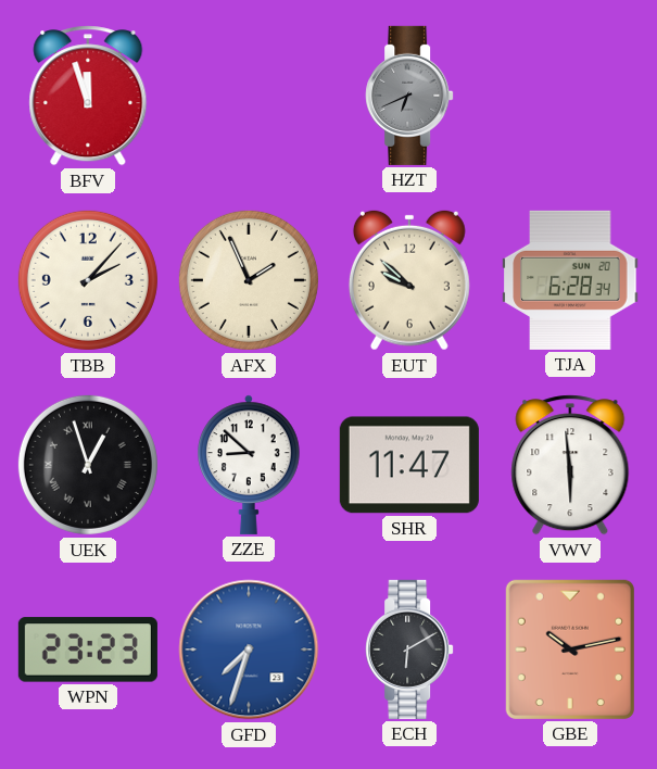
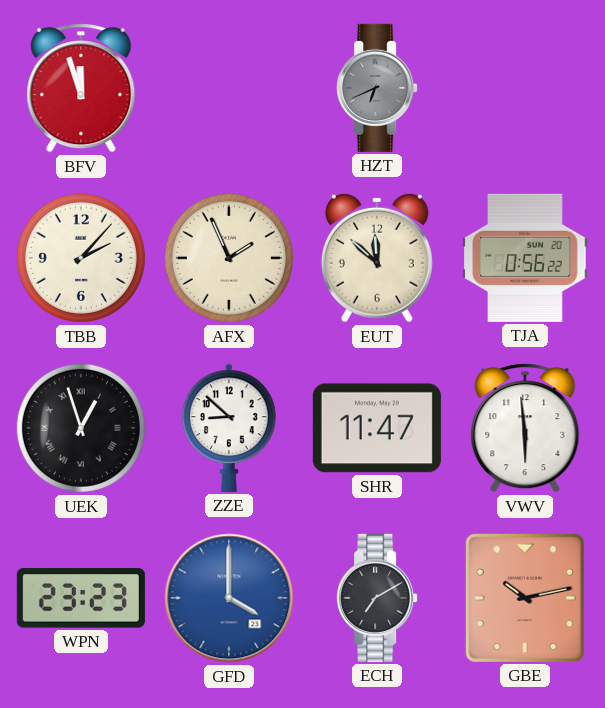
EUT: 9:52 -> 11:52 (377, 258)
TJA: 6:28 -> 0:56 (525, 258)
GFD: 7:33 -> 4:00 (229, 598)
ECH: 6:10 -> 7:10 (377, 598)
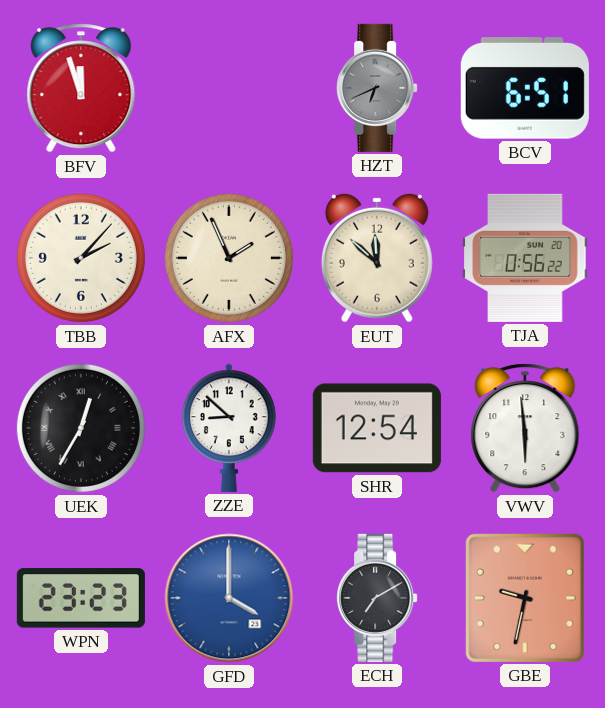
BCV: none -> 6:51 (525, 88)
UEK: 12:57 -> 12:35 (81, 428)
SHR: 11:47 -> 12:54 (377, 428)
GBE: 10:13 -> 9:32 (525, 598)
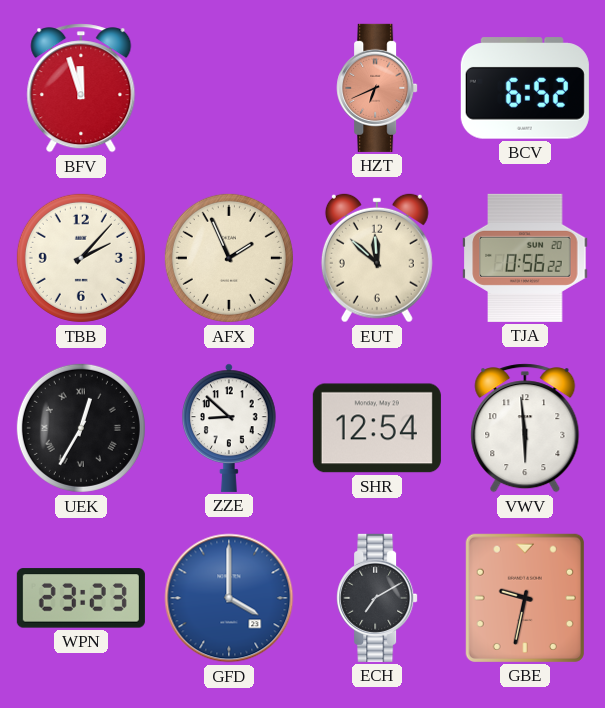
HZT dial: grey -> salmon (377, 88)
BCV: 6:51 -> 6:52 (525, 88)
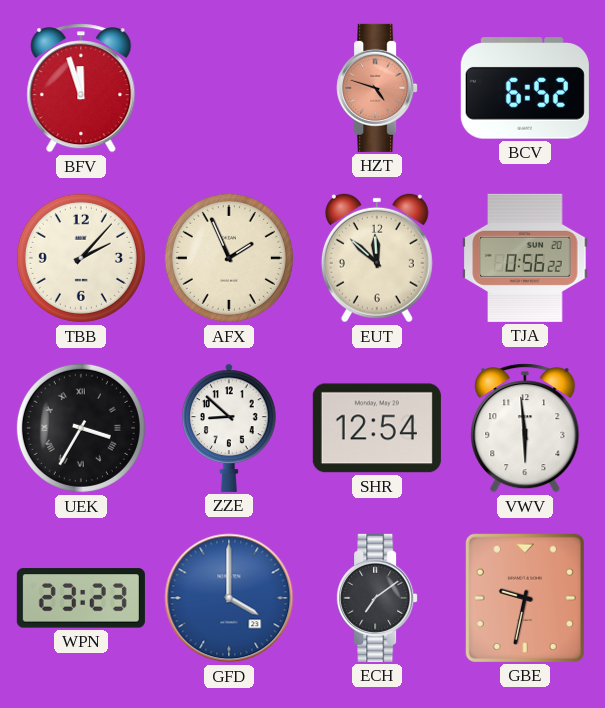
HZT: 6:41 -> 4:48 (377, 88)
UEK: 12:35 -> 3:35 (81, 428)
ECH: 7:10 -> 7:09 (377, 598)
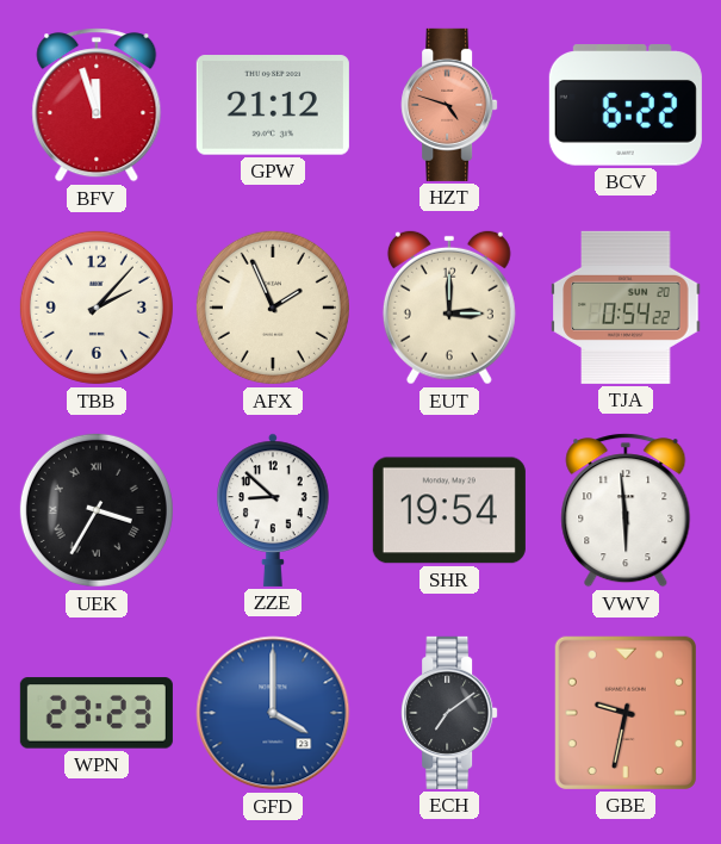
GPW: none -> 21:12 (273, 105)
BCV: 6:52 -> 6:22 (626, 105)
EUT: 11:52 -> 3:00 (449, 308)
TJA: 0:56 -> 0:54 (626, 308)
SHR: 12:54 -> 19:54 (449, 510)
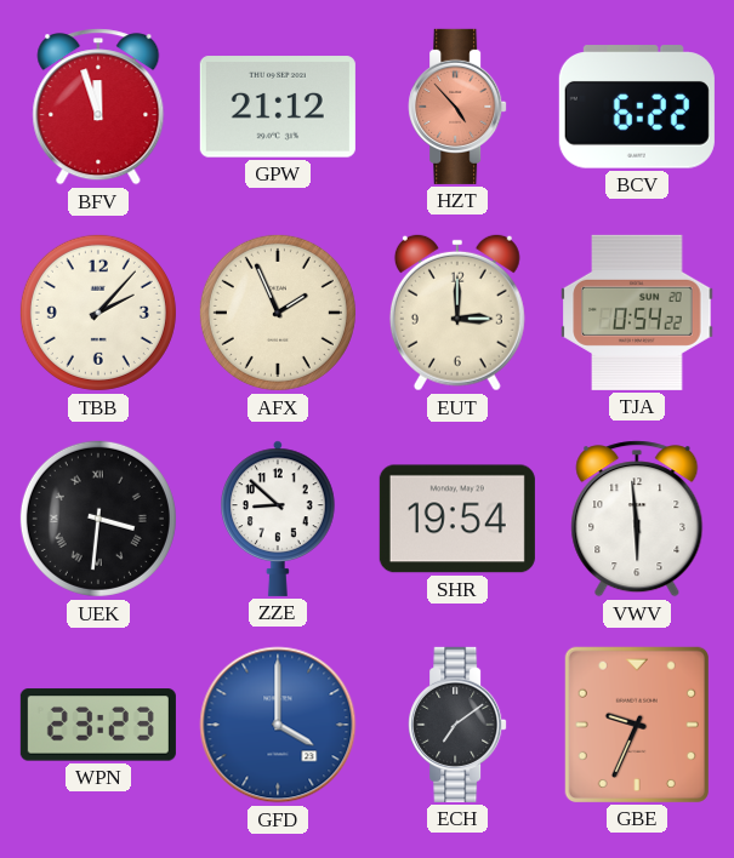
HZT: 4:48 -> 4:53 (457, 107)
UEK: 3:35 -> 3:31 (98, 519)
GBE: 9:32 -> 9:34 (637, 725)
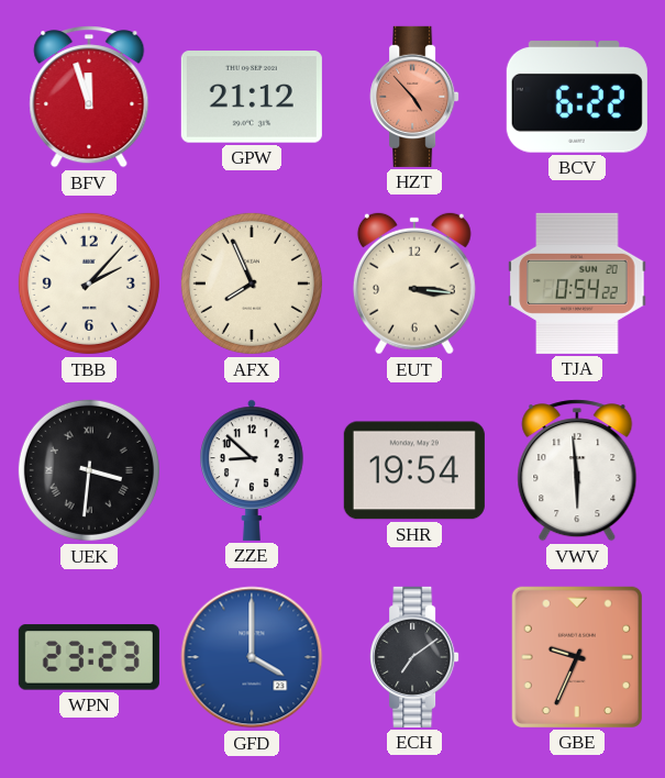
AFX: 1:56 -> 7:56 (252, 284)
EUT: 3:00 -> 3:16 (414, 284)
